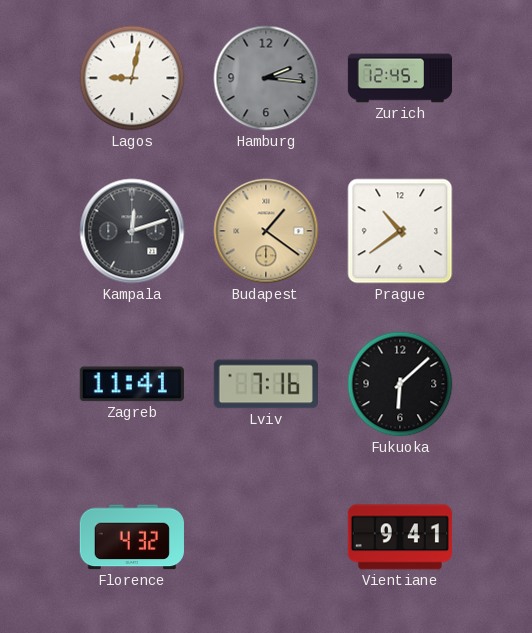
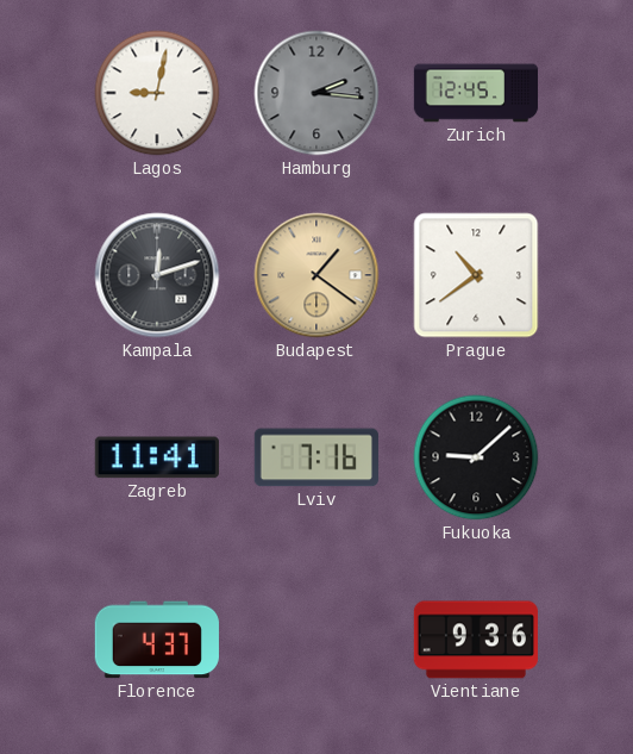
Fukuoka: 6:08 -> 9:08 (476, 457)
Florence: 4:32 -> 4:37 (157, 640)
Vientiane: 9:41 -> 9:36 (475, 640)
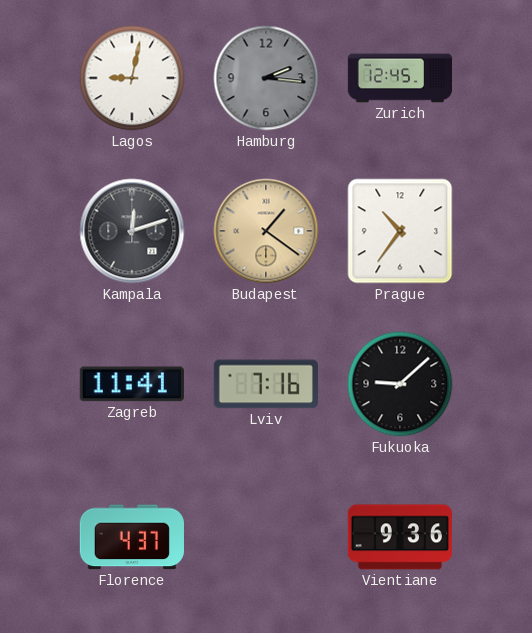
Prague: 10:39 -> 10:36 (400, 231)
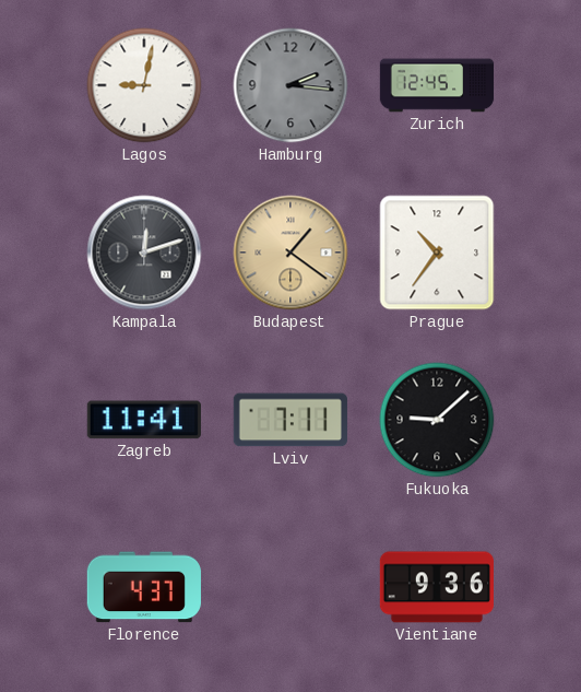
Lviv: 7:16 -> 7:11 (290, 420)
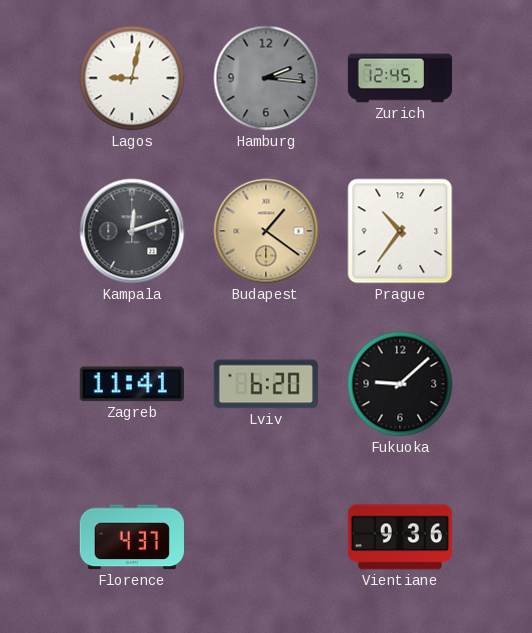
Lviv: 7:11 -> 6:20 (266, 384)
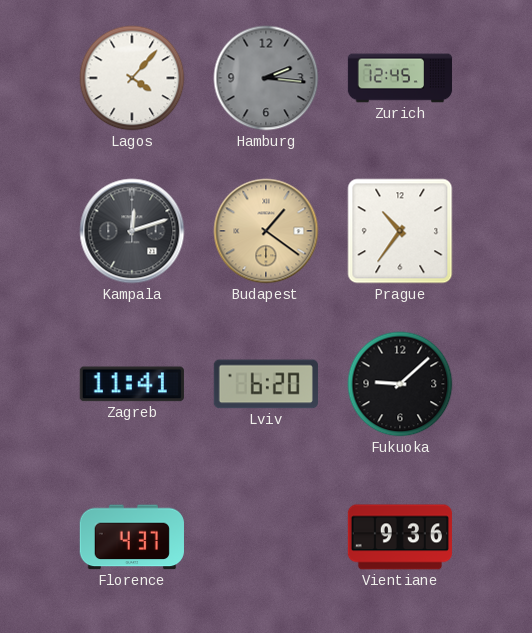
Lagos: 9:02 -> 4:07 (132, 78)
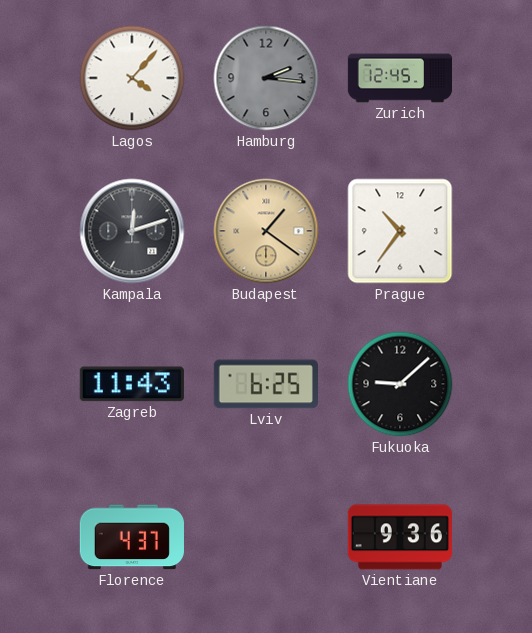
Zagreb: 11:41 -> 11:43 (132, 384)
Lviv: 6:20 -> 6:25 (266, 384)
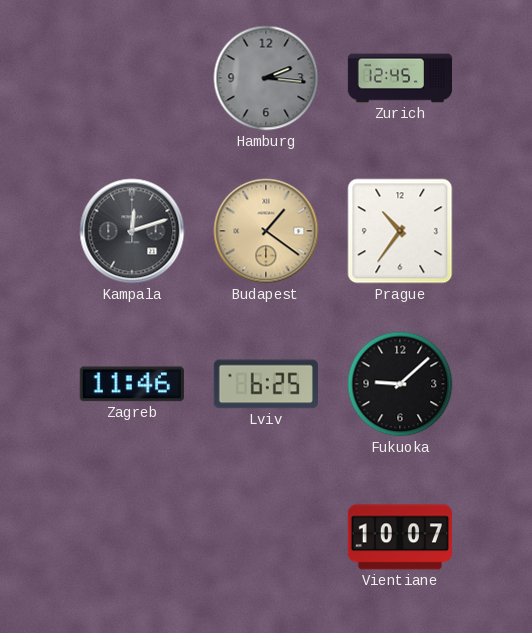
Lagos: 4:07 -> none (132, 78)
Zagreb: 11:43 -> 11:46 (132, 384)
Florence: 4:37 -> none (132, 537)
Vientiane: 9:36 -> 10:07 (399, 537)
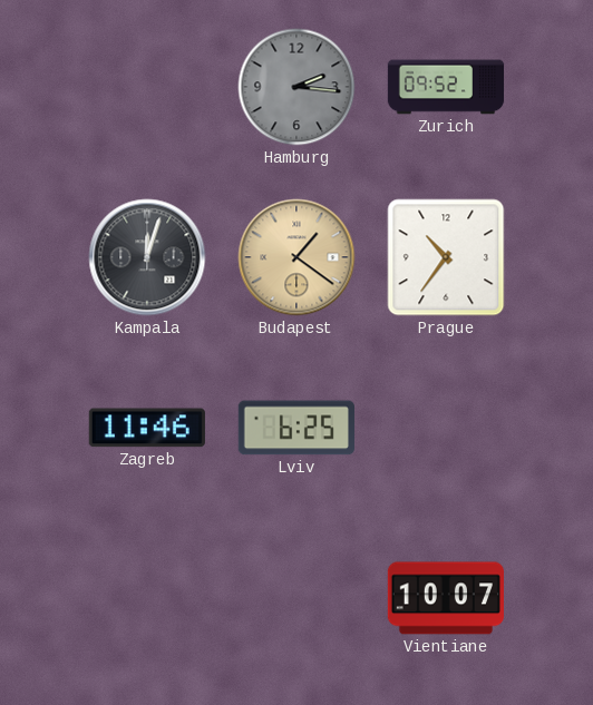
Zurich: 12:45 -> 09:52 (446, 87)
Kampala: 12:12 -> 12:03 (147, 257)
Fukuoka: 9:08 -> none (400, 384)
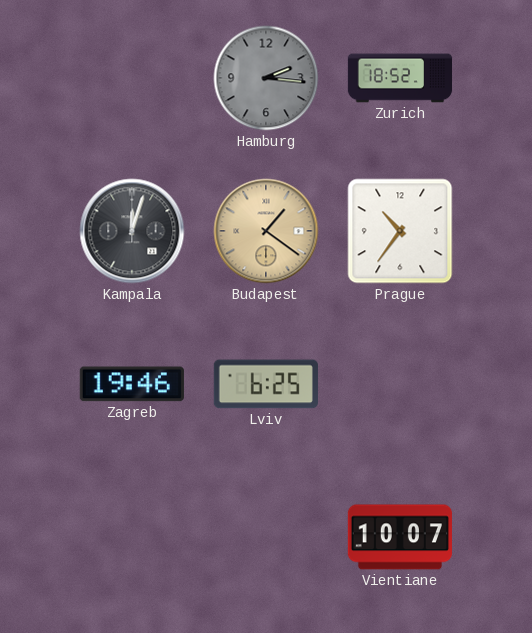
Zurich: 09:52 -> 18:52 (400, 78)
Zagreb: 11:46 -> 19:46 (132, 384)
